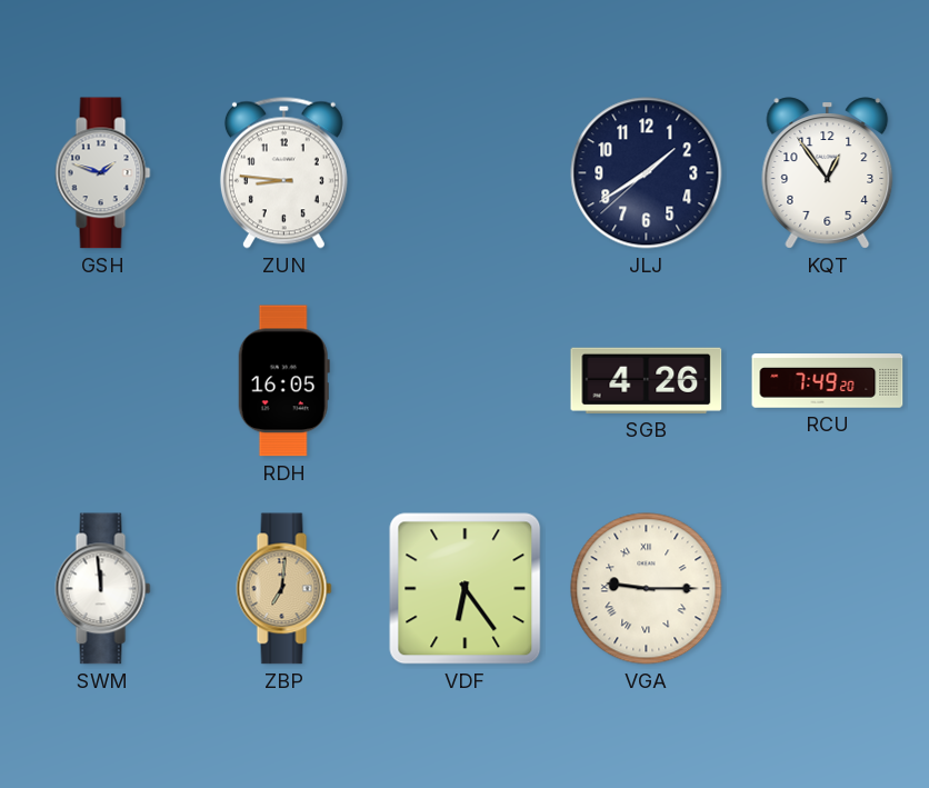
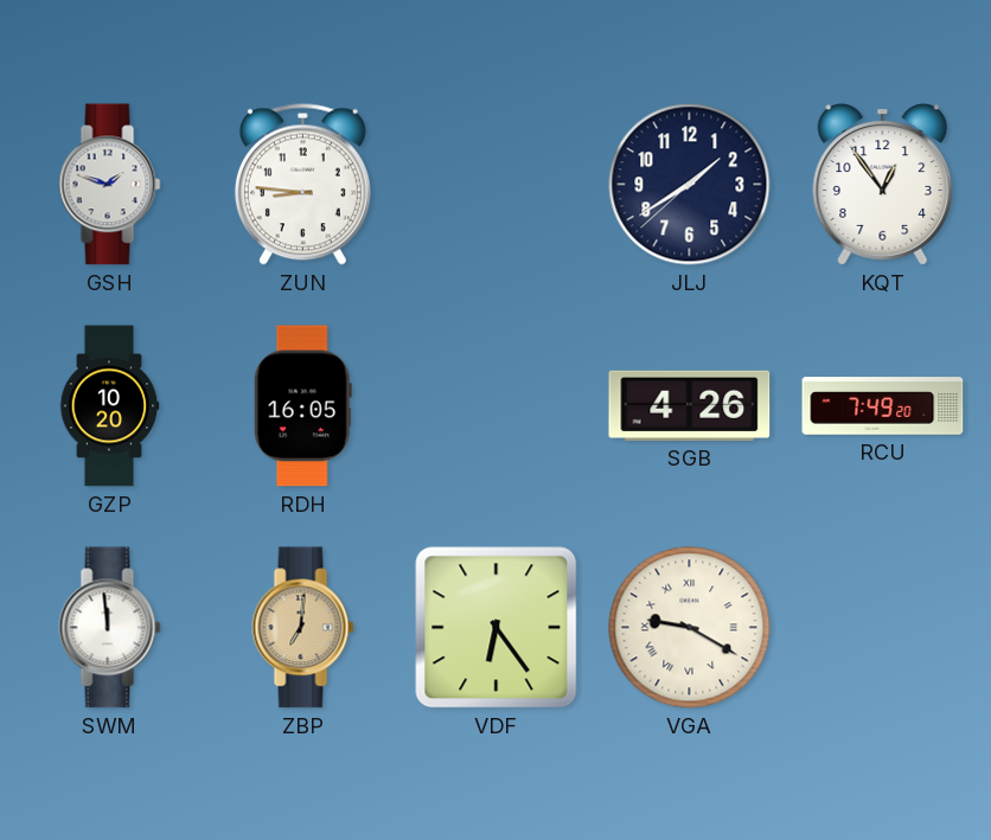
GZP: none -> 10:20 (109, 406)
VGA: 9:15 -> 9:20 (690, 628)
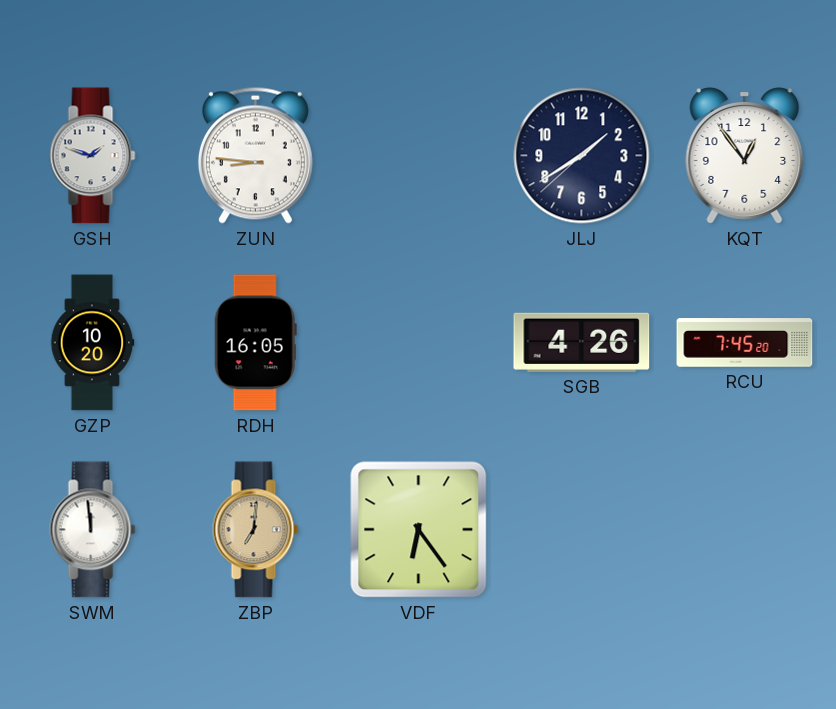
RCU: 7:49 -> 7:45 (745, 343)
VGA: 9:20 -> none (690, 628)
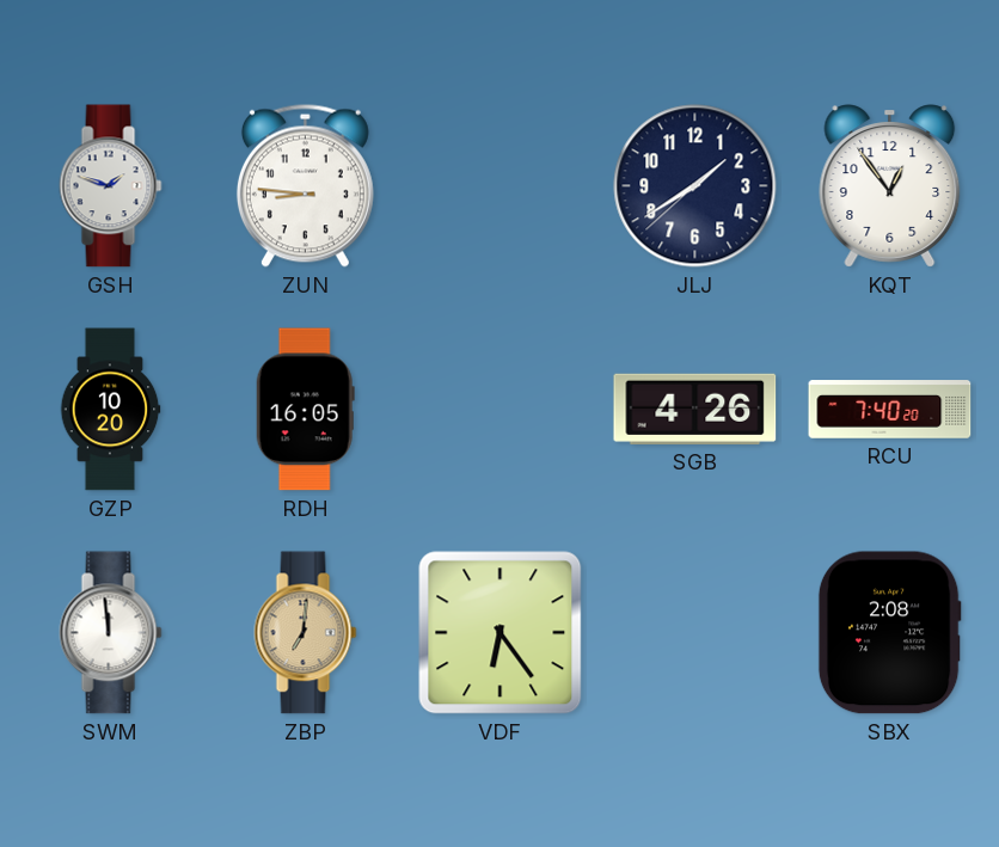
RCU: 7:45 -> 7:40 (890, 410)
SBX: none -> 2:08 (889, 633)
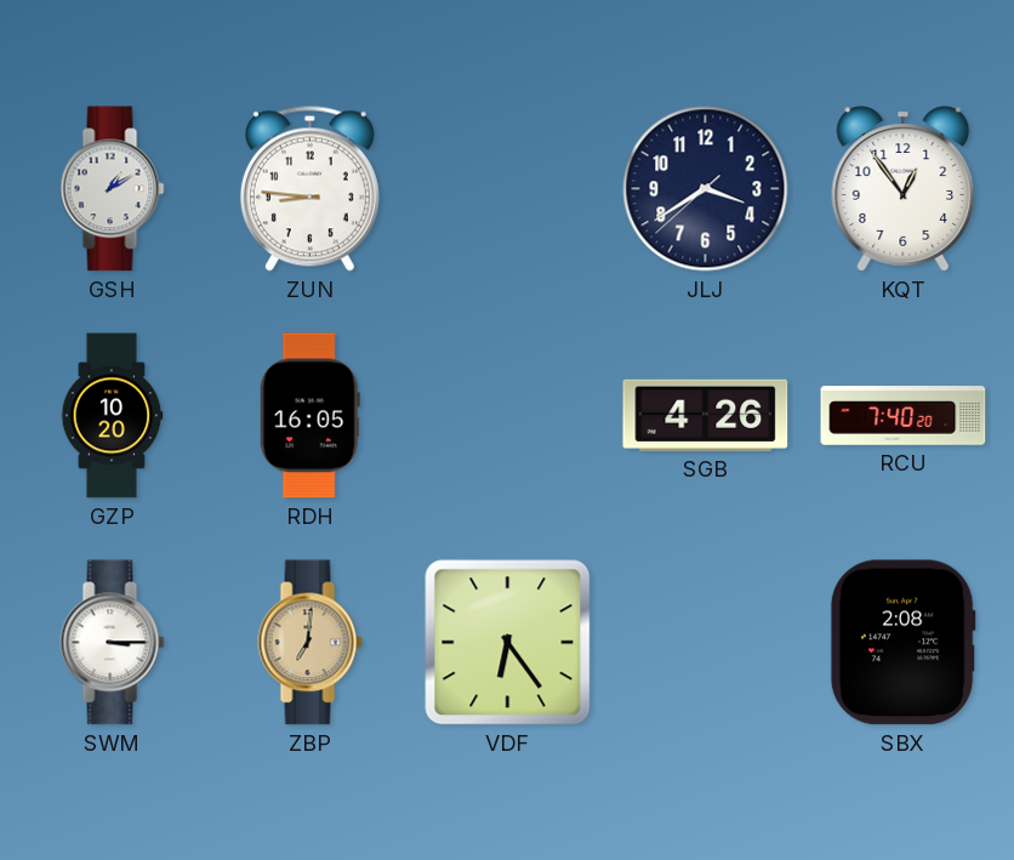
GSH: 1:48 -> 1:10 (113, 189)
JLJ: 1:39 -> 3:39 (706, 189)
SWM: 11:59 -> 3:15 (113, 643)
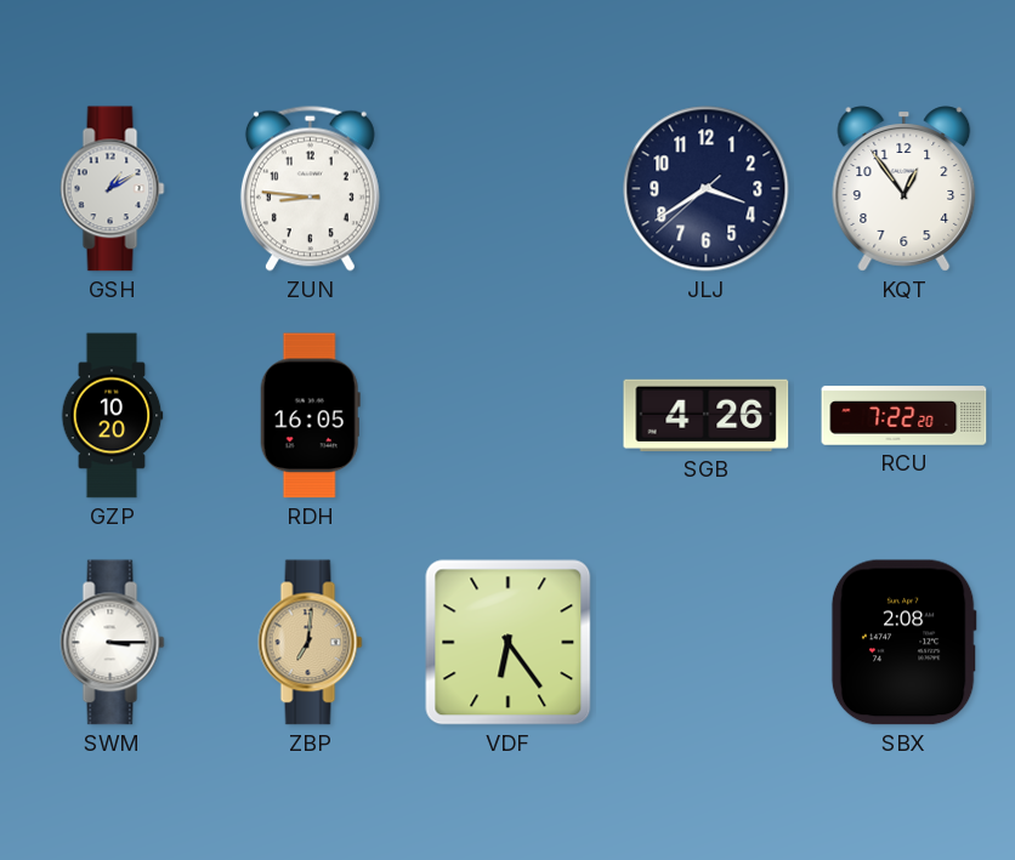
RCU: 7:40 -> 7:22 (905, 416)
